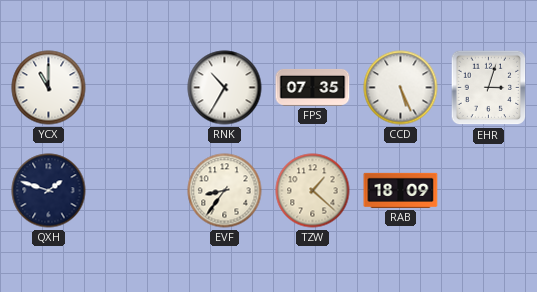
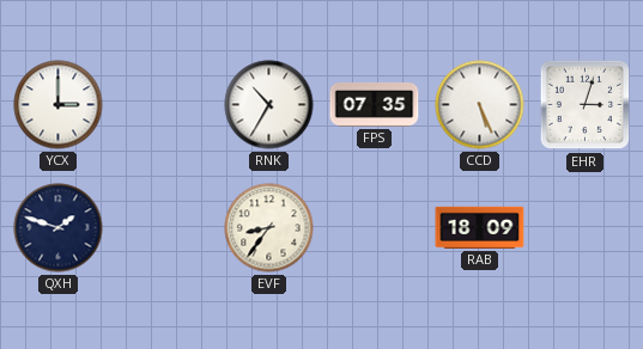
YCX: 11:00 -> 3:00 (59, 105)
TZW: 1:22 -> none (313, 191)
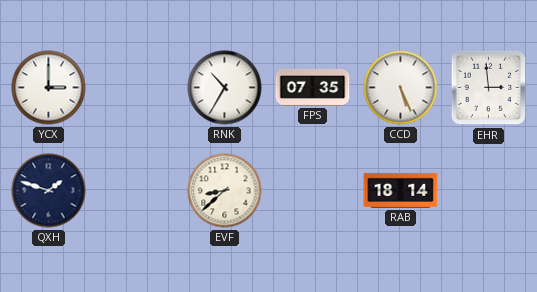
EHR: 3:03 -> 2:59 (489, 88)
EVF: 8:36 -> 8:38 (225, 191)
RAB: 18:09 -> 18:14 (401, 190)
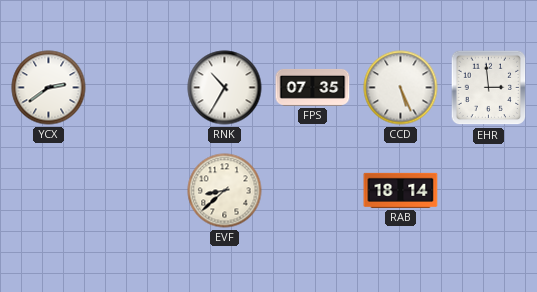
YCX: 3:00 -> 2:39 (49, 88)
QXH: 1:48 -> none (49, 191)
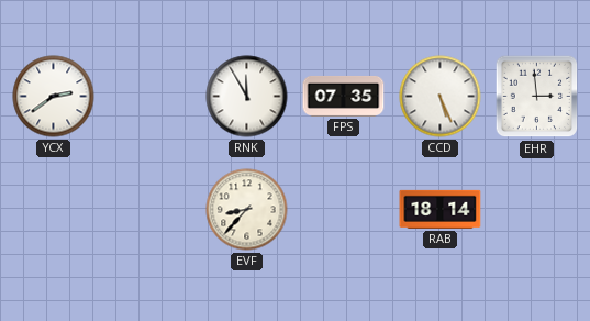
RNK: 10:35 -> 11:55 (247, 97)
EVF: 8:38 -> 8:37 (247, 210)
